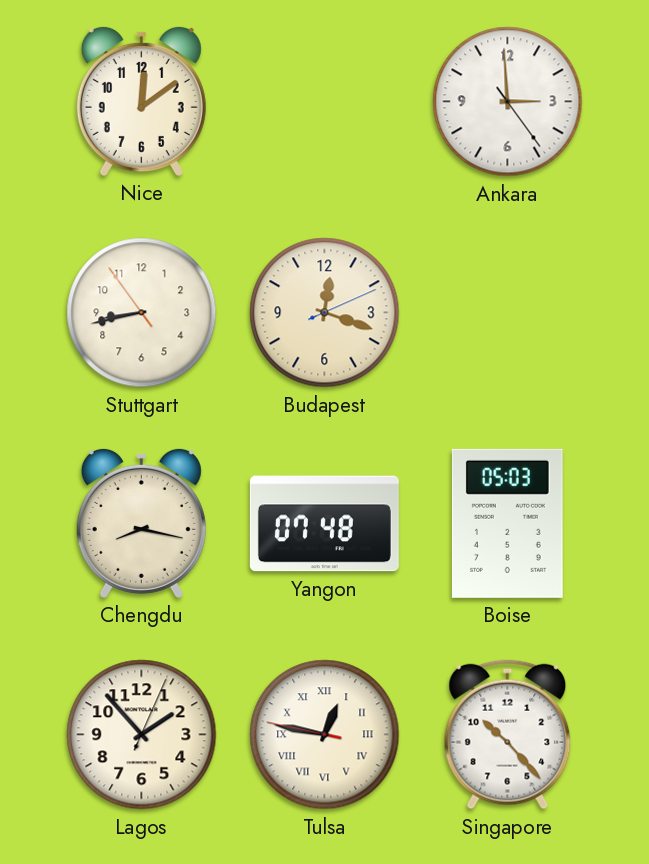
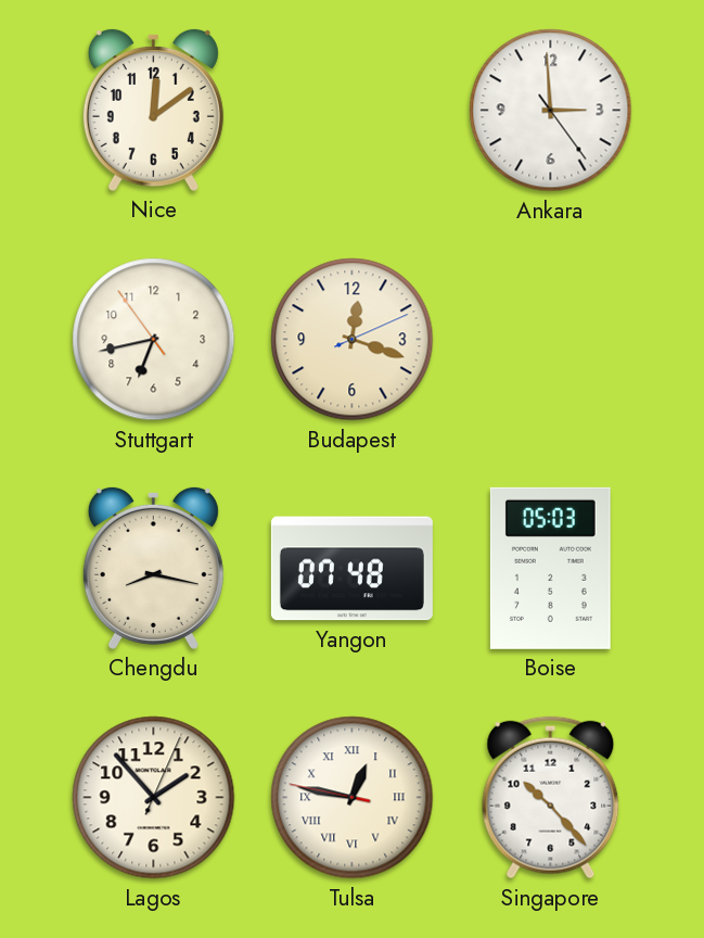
Stuttgart: 8:42 -> 6:42 (154, 340)
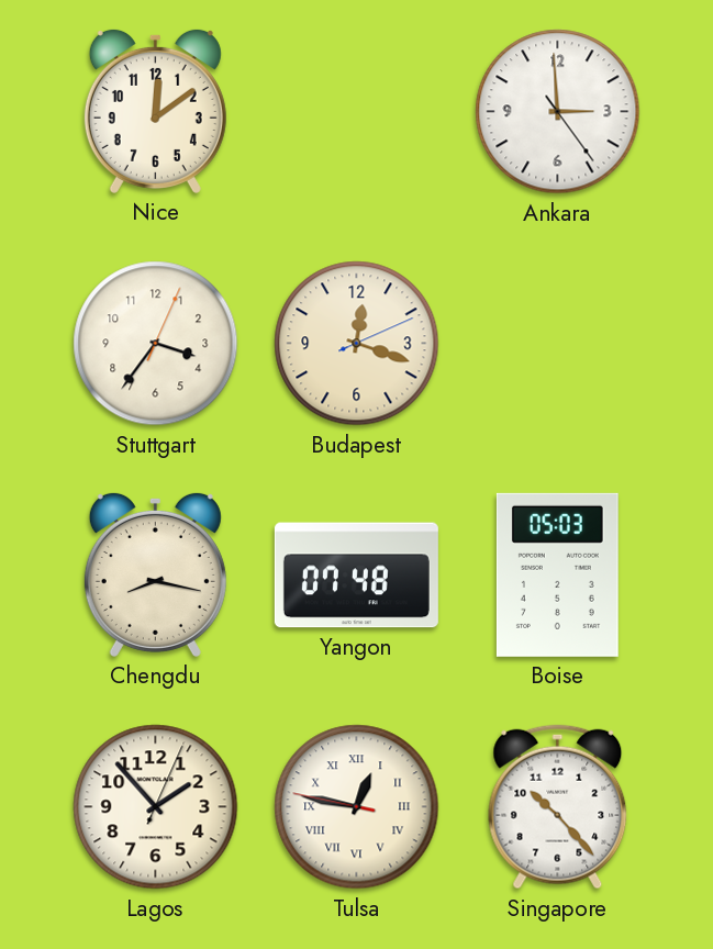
Stuttgart: 6:42 -> 3:36 (156, 344)
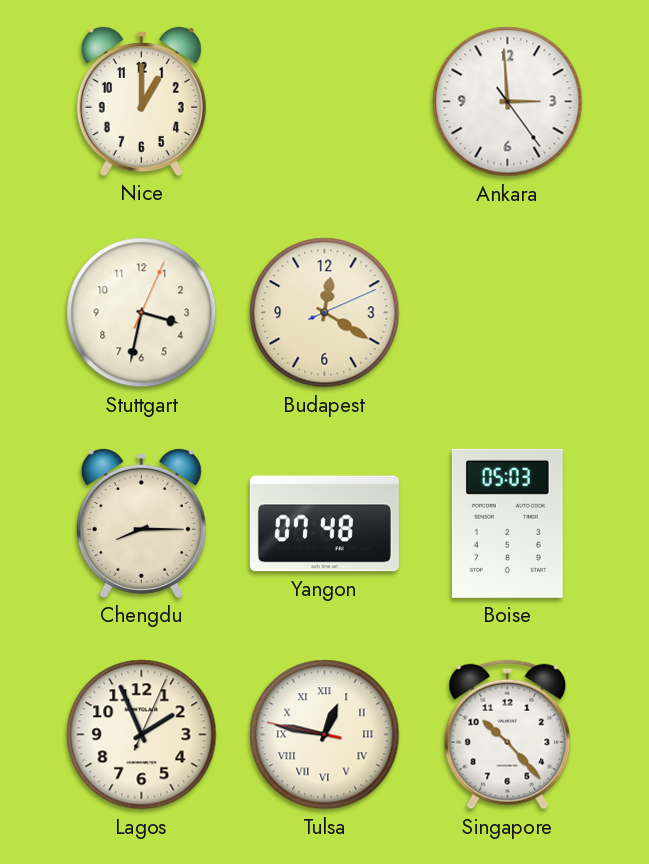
Nice: 12:09 -> 1:00 (141, 101)
Stuttgart: 3:36 -> 3:32 (142, 313)
Budapest: 12:18 -> 12:20 (325, 313)
Chengdu: 8:17 -> 8:15 (141, 523)
Lagos: 1:53 -> 1:56 (142, 735)
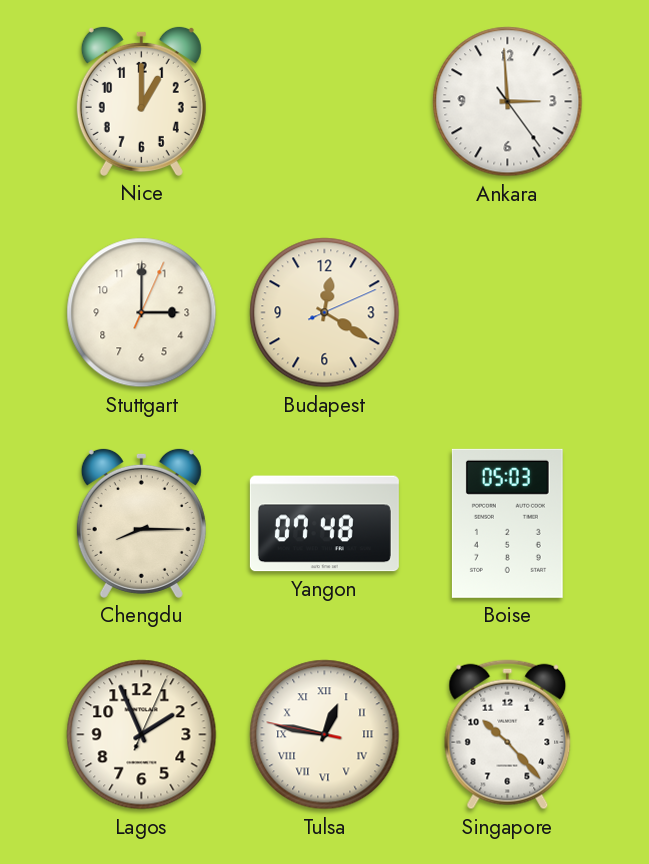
Stuttgart: 3:32 -> 3:00 (142, 313)
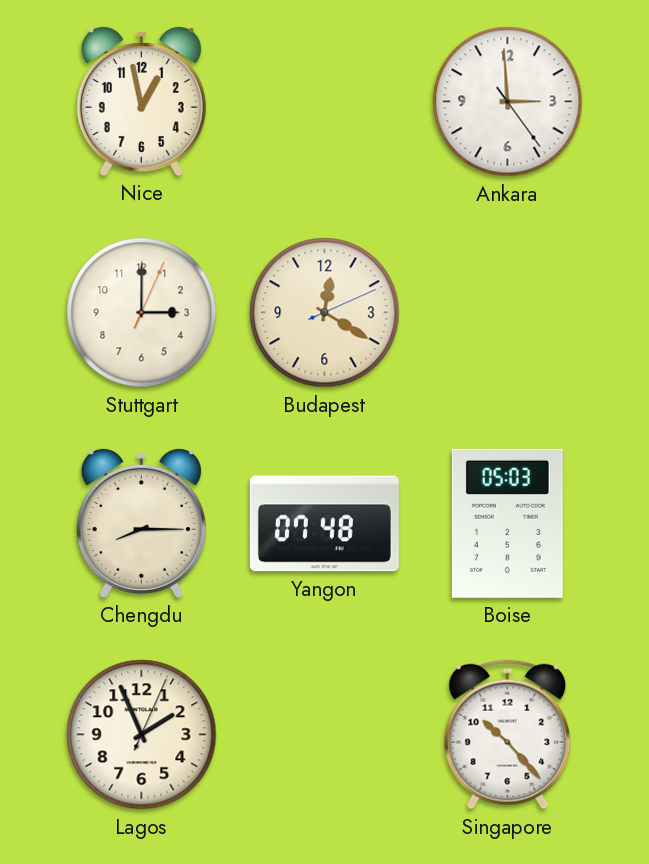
Nice: 1:00 -> 12:58 (141, 101)
Tulsa: 12:46 -> none (325, 735)
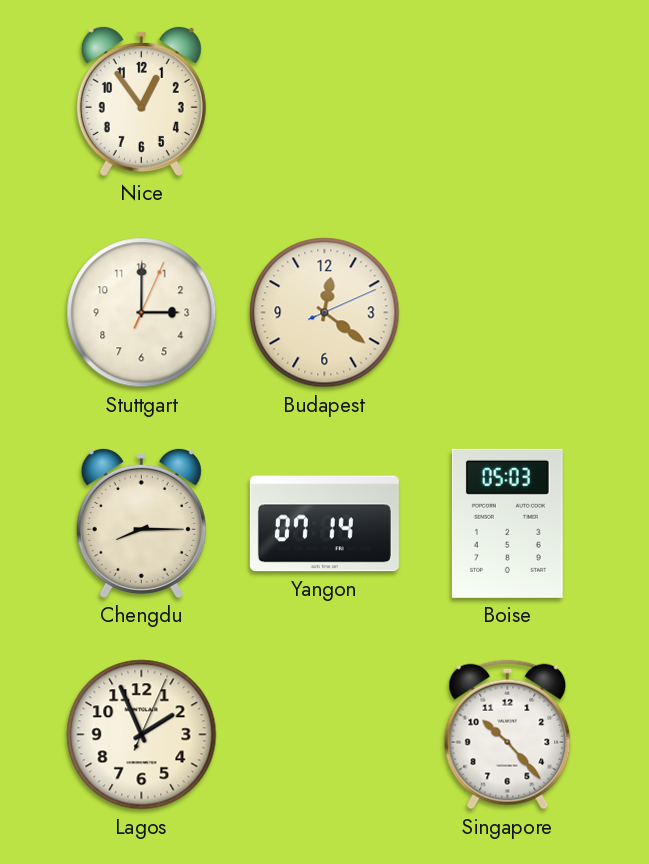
Nice: 12:58 -> 12:54 (141, 101)
Ankara: 2:59 -> none (508, 102)
Budapest: 12:20 -> 12:21 (325, 313)
Yangon: 07:48 -> 07:14 (324, 524)
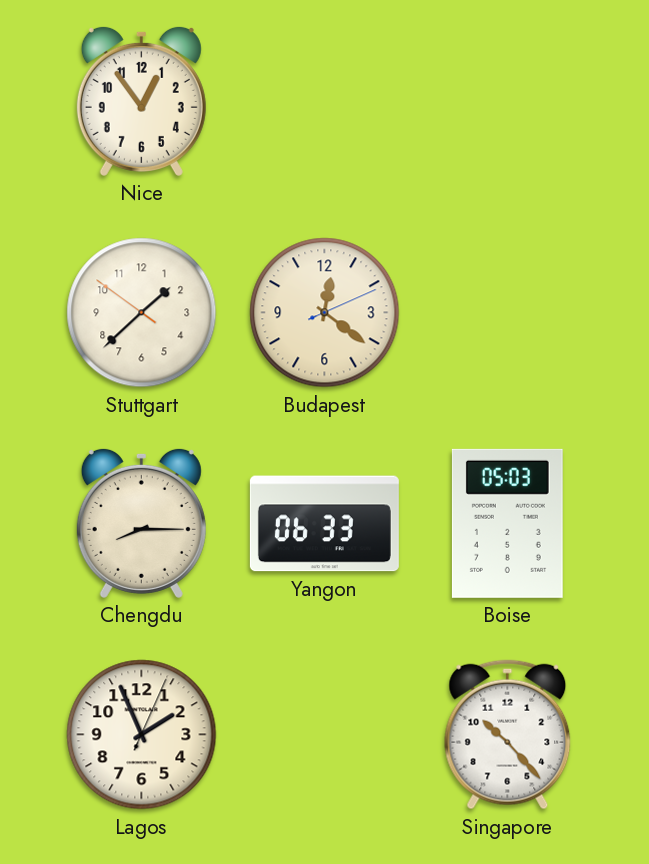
Stuttgart: 3:00 -> 1:37 (142, 313)
Yangon: 07:14 -> 06:33 (324, 524)
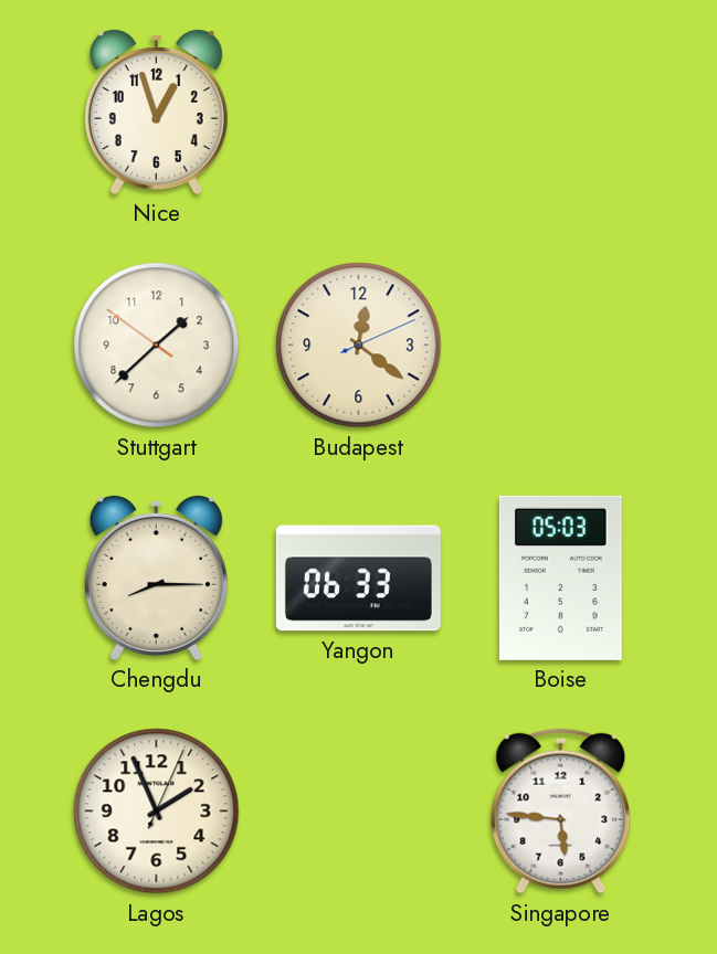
Nice: 12:54 -> 12:57 (156, 112)
Singapore: 10:23 -> 5:46 (561, 812)
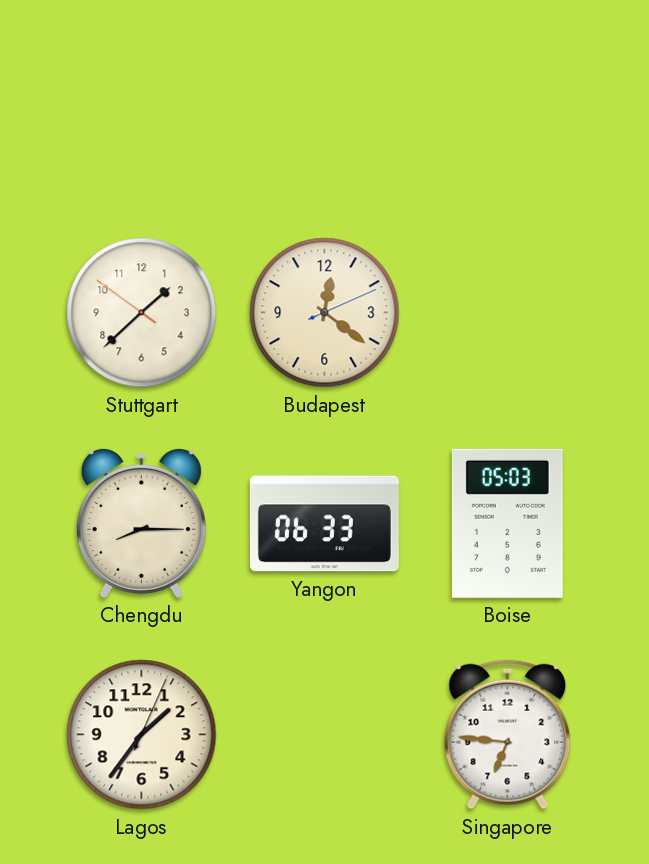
Nice: 12:57 -> none (156, 112)
Lagos: 1:56 -> 1:36 (142, 735)
Singapore: 5:46 -> 6:46 (508, 735)
